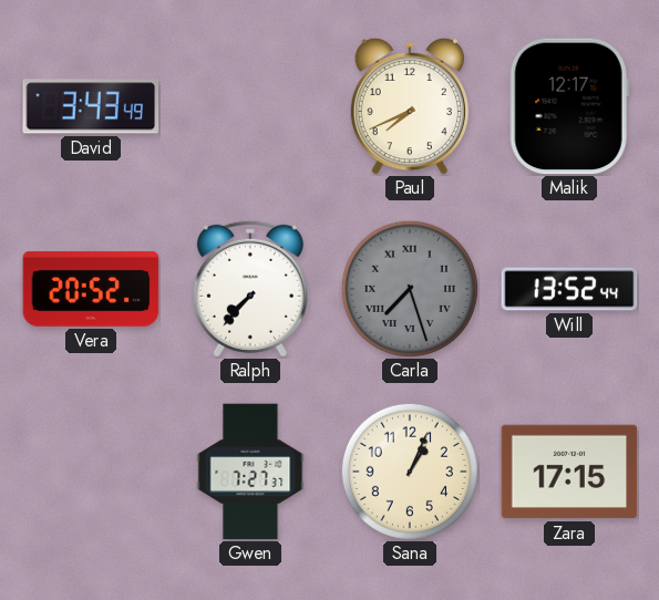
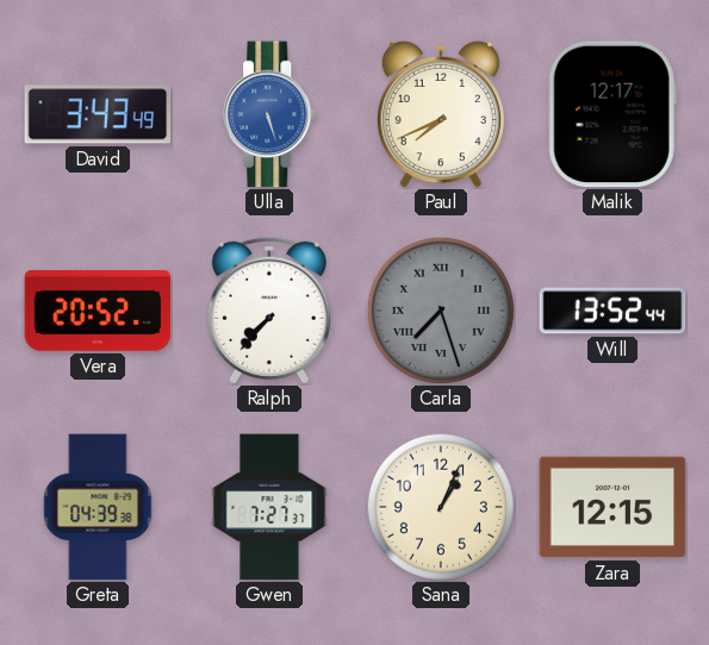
Ulla: none -> 5:27 (270, 114)
Greta: none -> 04:39 (98, 507)
Zara: 17:15 -> 12:15 (612, 507)
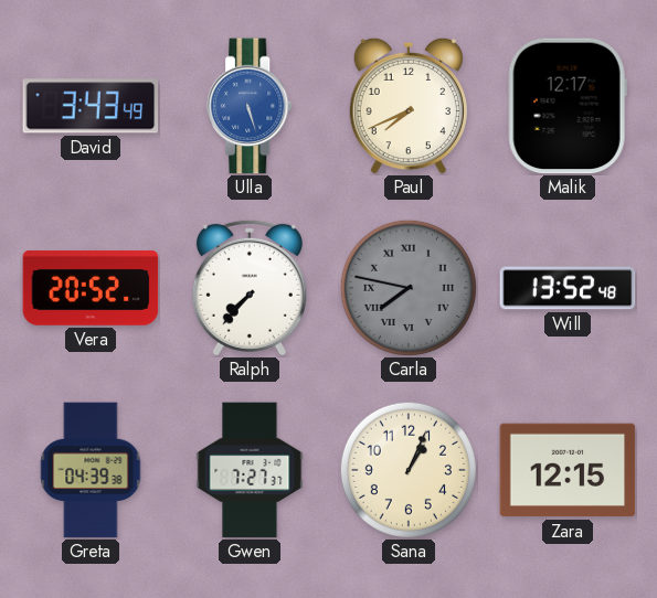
Carla: 7:27 -> 7:47 (409, 288)
Will: 13:52:44 -> 13:52:48 (568, 288)
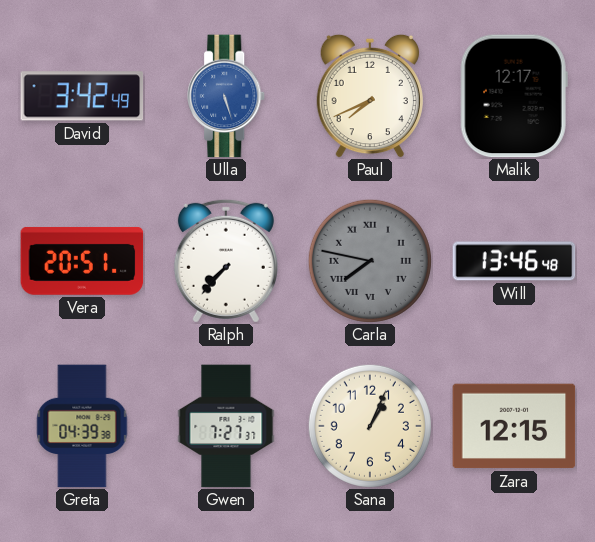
David: 3:43 -> 3:42 (82, 96)
Vera: 20:52 -> 20:51 (82, 261)
Will: 13:52 -> 13:46 (514, 261)
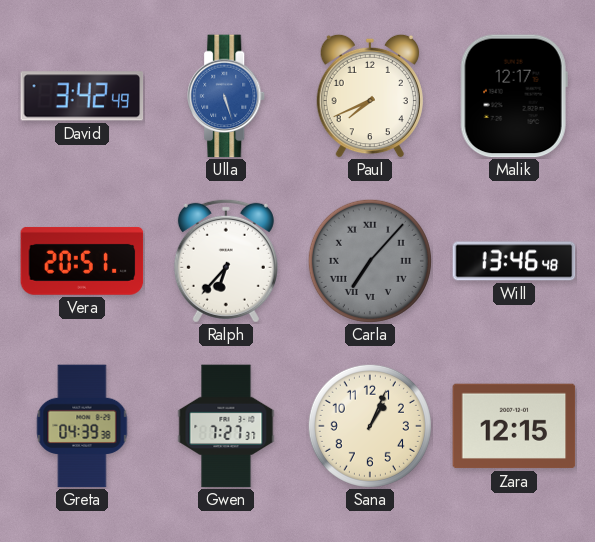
Ralph: 7:37 -> 6:37 (226, 261)
Carla: 7:47 -> 7:07 (370, 261)
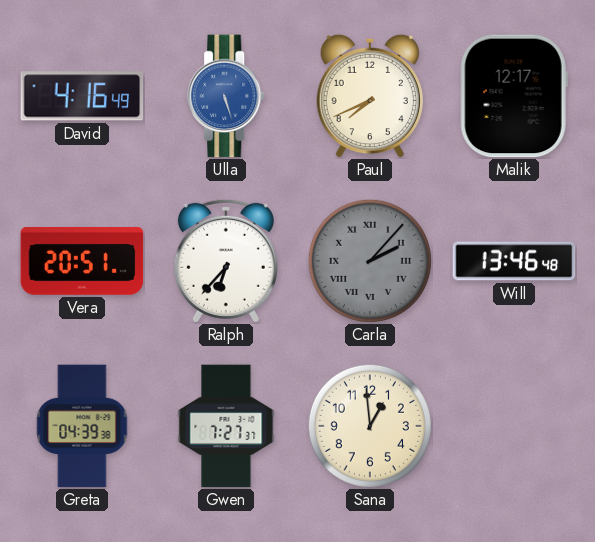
David: 3:42 -> 4:16 (82, 96)
Carla: 7:07 -> 2:07 (370, 261)
Sana: 1:04 -> 12:59 (370, 426)
Zara: 12:15 -> none (514, 426)
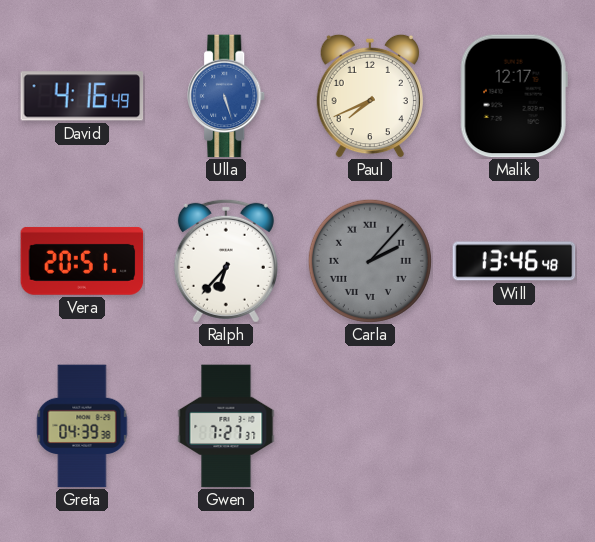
Sana: 12:59 -> none (370, 426)
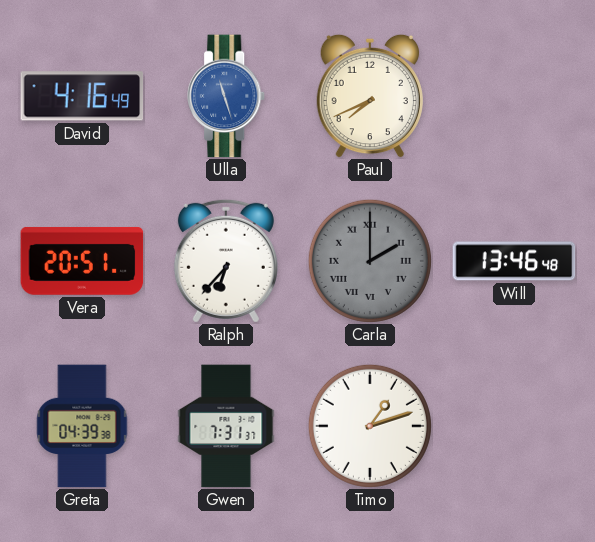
Ulla: 5:27 -> 11:27 (227, 96)
Malik: 12:17 -> none (514, 96)
Carla: 2:07 -> 2:00 (370, 261)
Gwen: 7:27 -> 7:31 (226, 426)
Timo: none -> 1:12 (370, 426)
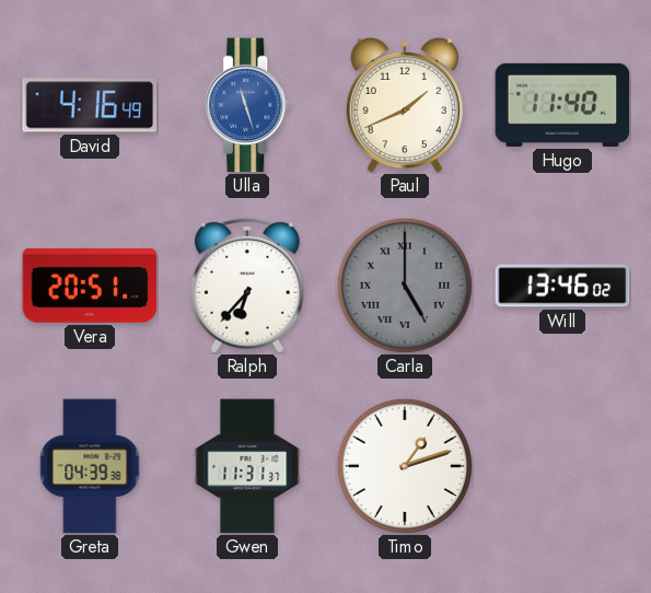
Paul: 7:41 -> 1:41 (405, 105)
Hugo: none -> 11:40 (562, 105)
Carla: 2:00 -> 5:00 (405, 286)
Will: 13:46:48 -> 13:46:02 (562, 286)
Gwen: 7:31 -> 11:31 (247, 466)
